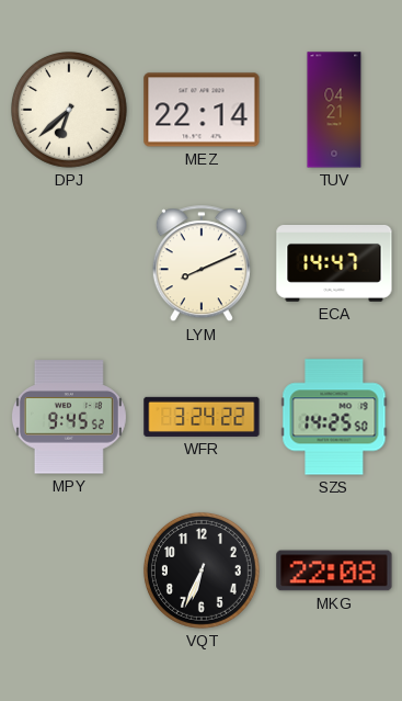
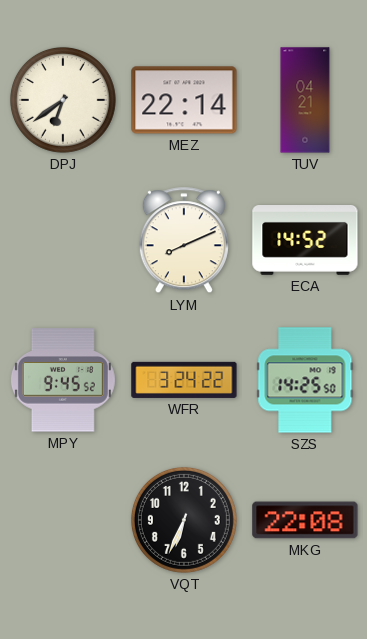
DPJ: 6:38 -> 6:39 (63, 100)
ECA: 14:47 -> 14:52 (305, 241)
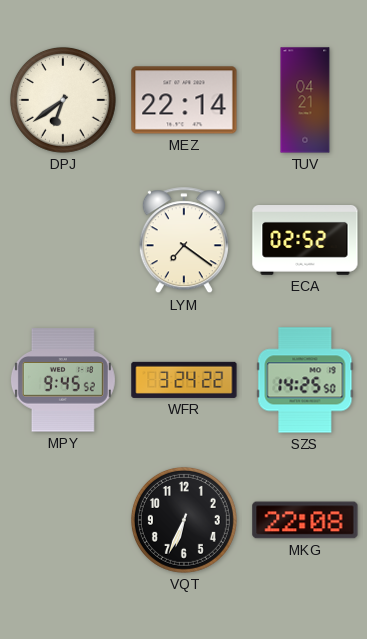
LYM: 8:11 -> 7:21 (184, 241)
ECA: 14:52 -> 02:52 (305, 241)
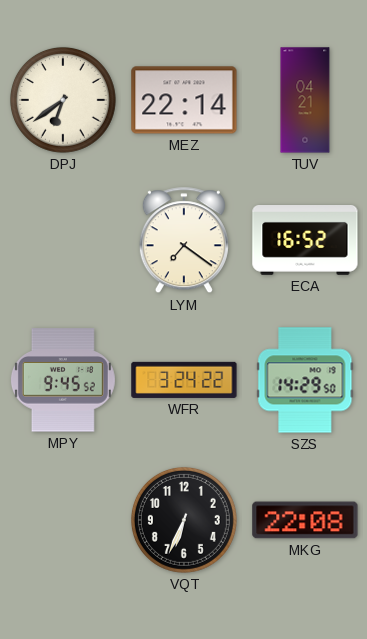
ECA: 02:52 -> 16:52 (305, 241)
SZS: 14:25 -> 14:29 (305, 380)
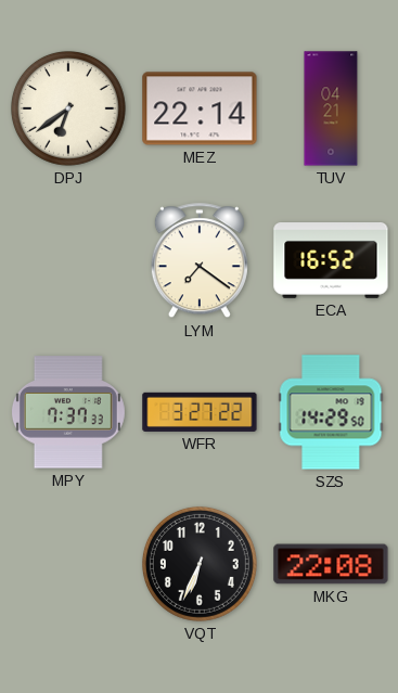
MPY: 9:45 -> 7:37 (68, 412)
WFR: 3:24 -> 3:27 (200, 412)
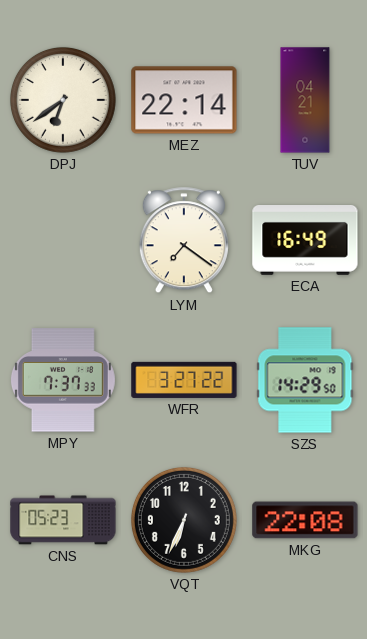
ECA: 16:52 -> 16:49 (305, 241)
CNS: none -> 05:23 (63, 520)
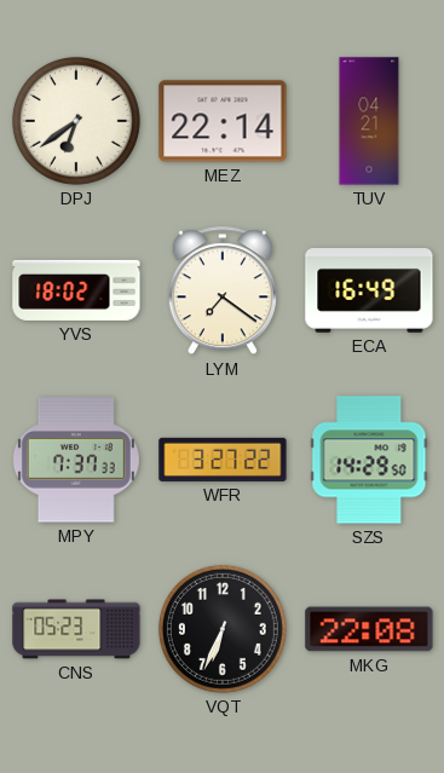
YVS: none -> 18:02 (76, 290)
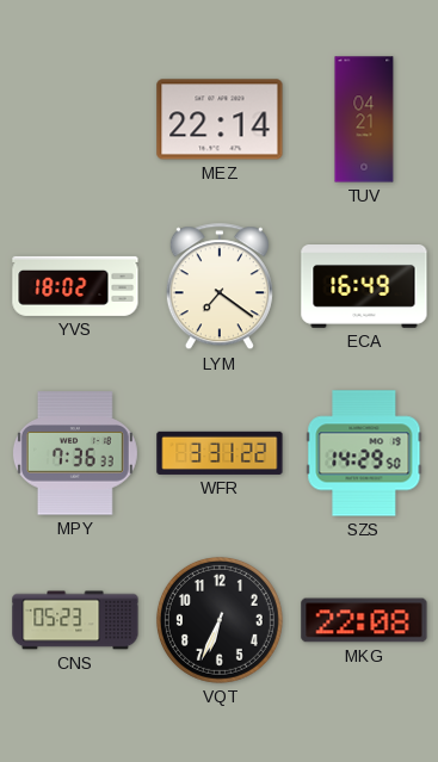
DPJ: 6:39 -> none (76, 121)
MPY: 7:37 -> 7:36 (75, 453)
WFR: 3:27 -> 3:31 (220, 453)
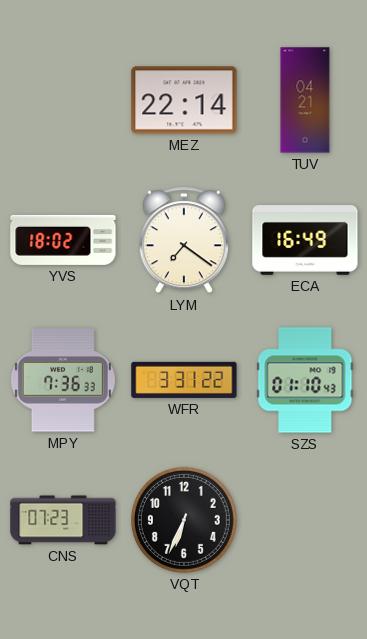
SZS: 14:29 -> 01:10 (305, 380)
CNS: 05:23 -> 07:23 (63, 520)
MKG: 22:08 -> none (364, 620)
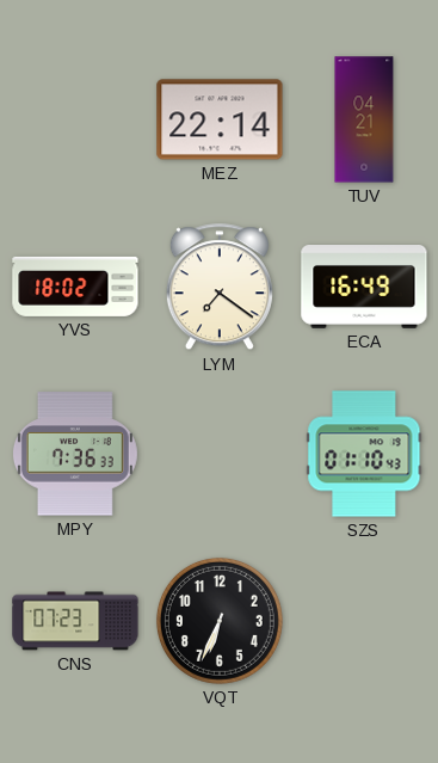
WFR: 3:31 -> none (184, 380)
